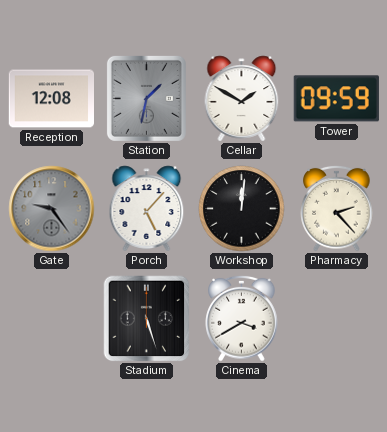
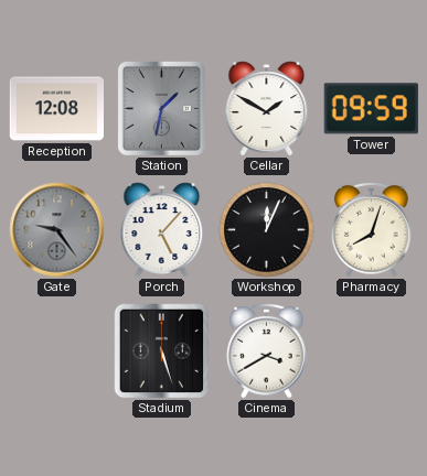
Workshop: 12:01 -> 12:04 (267, 230)
Pharmacy: 2:23 -> 8:03 (372, 229)
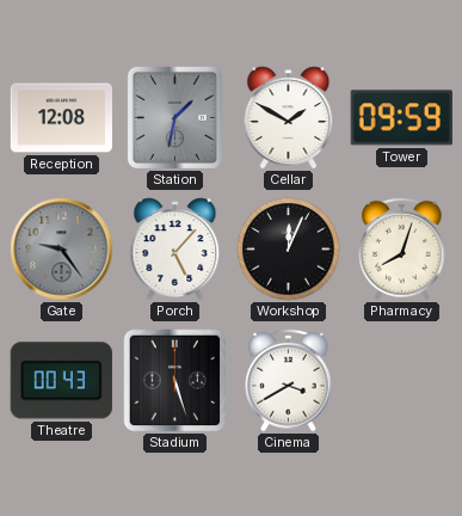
Theatre: none -> 00:43 (61, 381)
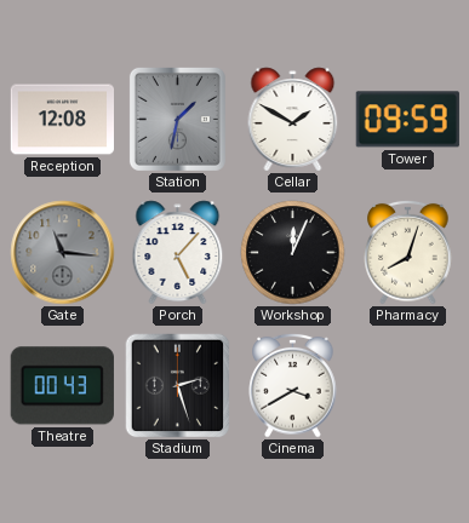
Gate: 9:24 -> 11:16 (63, 253)
Stadium: 5:27 -> 2:27 (178, 386)
